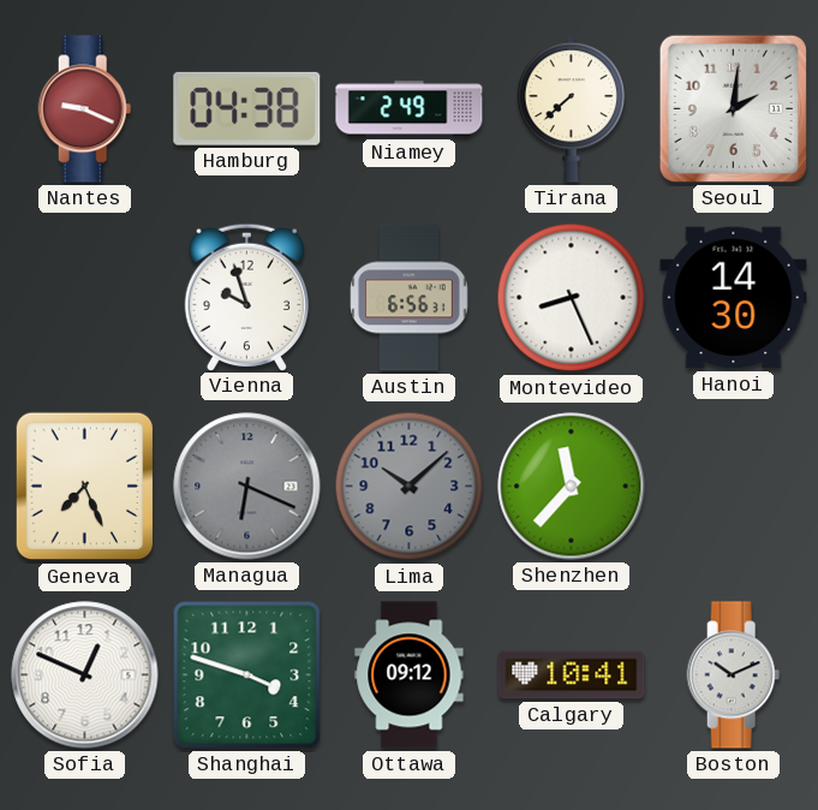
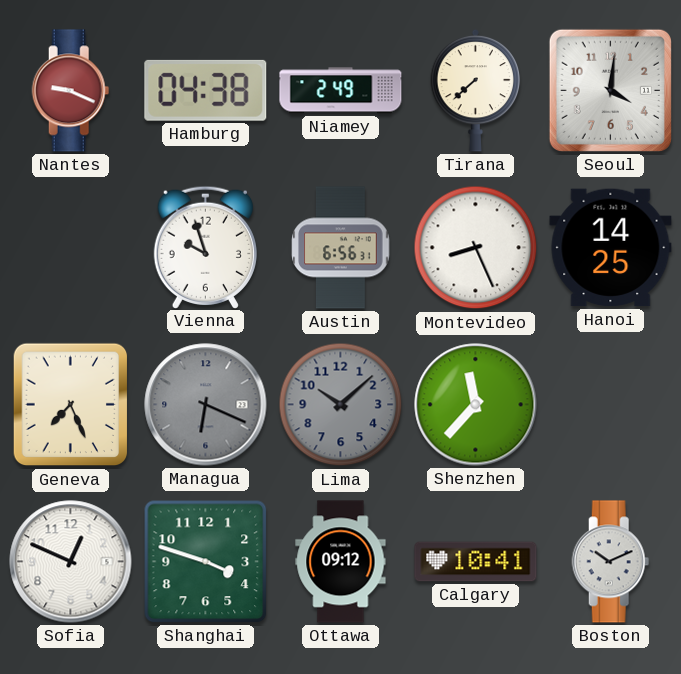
Seoul: 2:01 -> 4:01 (610, 90)
Hanoi: 14:30 -> 14:25 (611, 248)
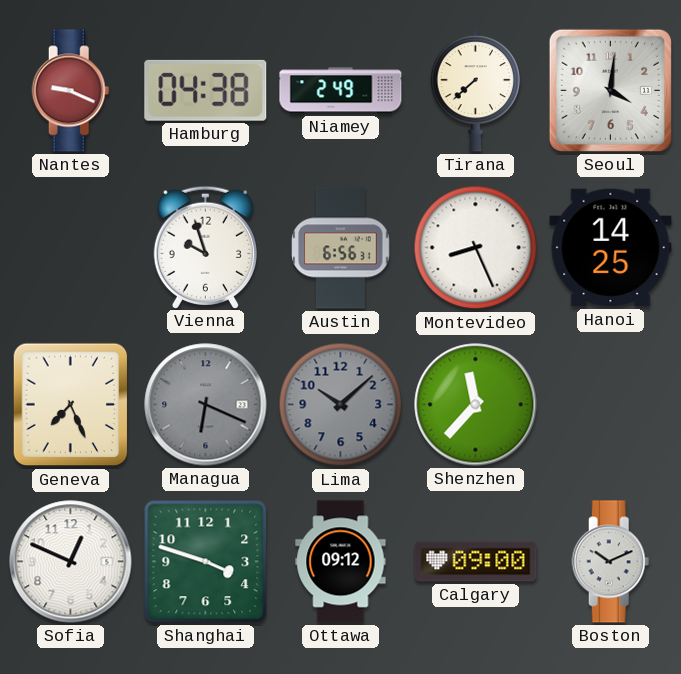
Calgary: 10:41 -> 09:00 (476, 562)
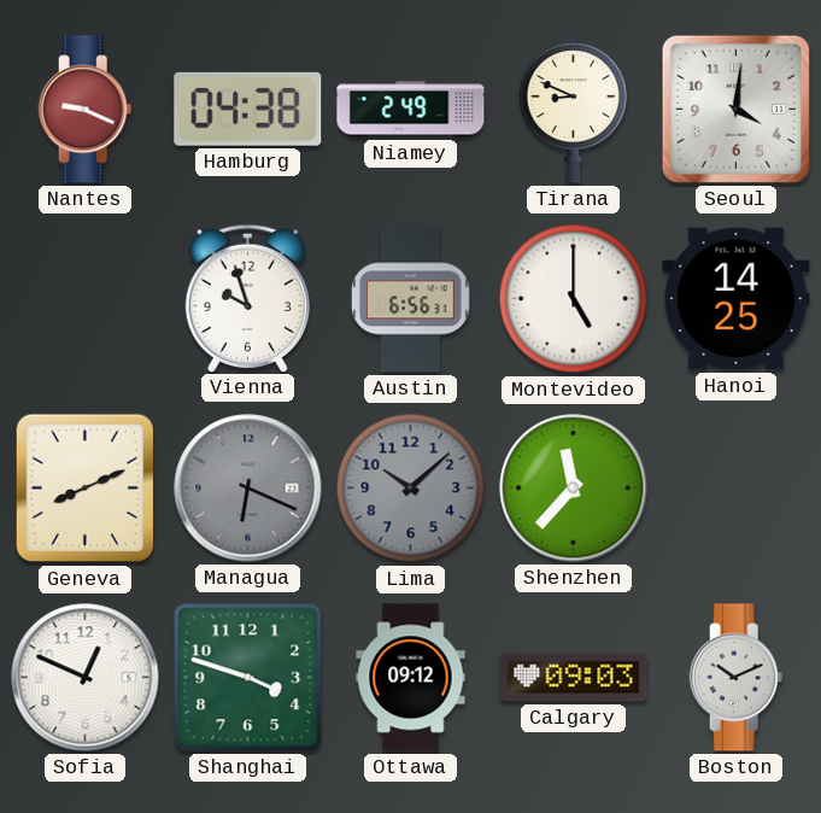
Tirana: 7:38 -> 8:49 (574, 109)
Montevideo: 8:26 -> 5:00 (574, 299)
Geneva: 7:26 -> 8:11 (86, 489)
Calgary: 09:00 -> 09:03 (574, 678)
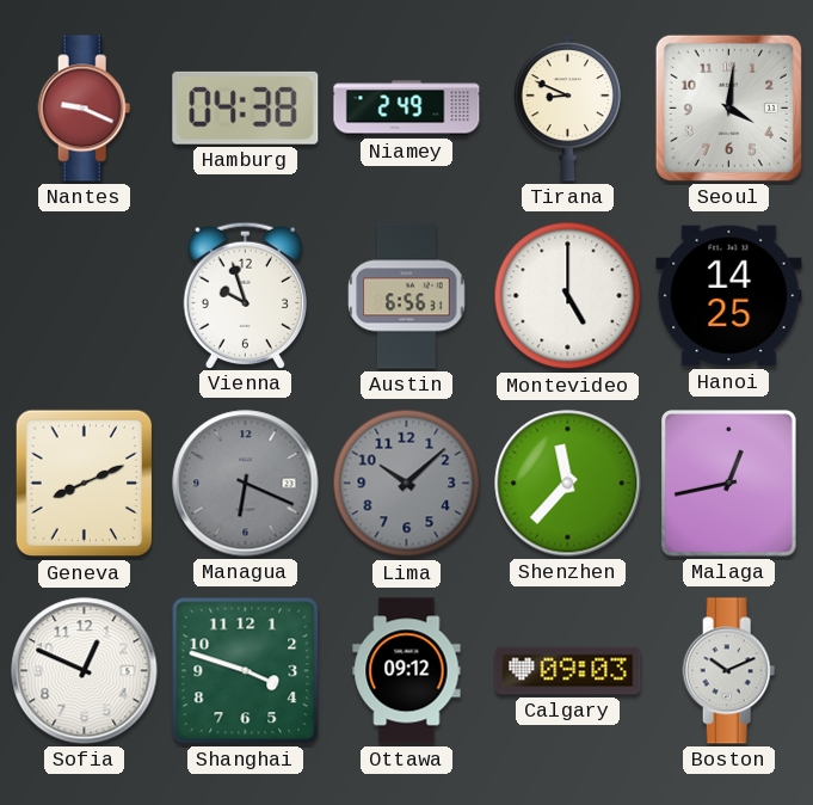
Malaga: none -> 12:43 (729, 484)
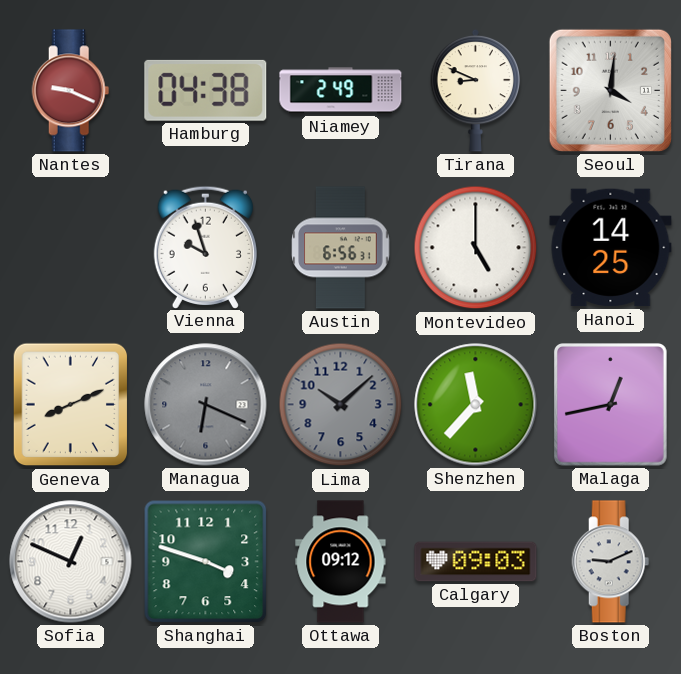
Boston: 10:11 -> 9:11 (611, 562)
